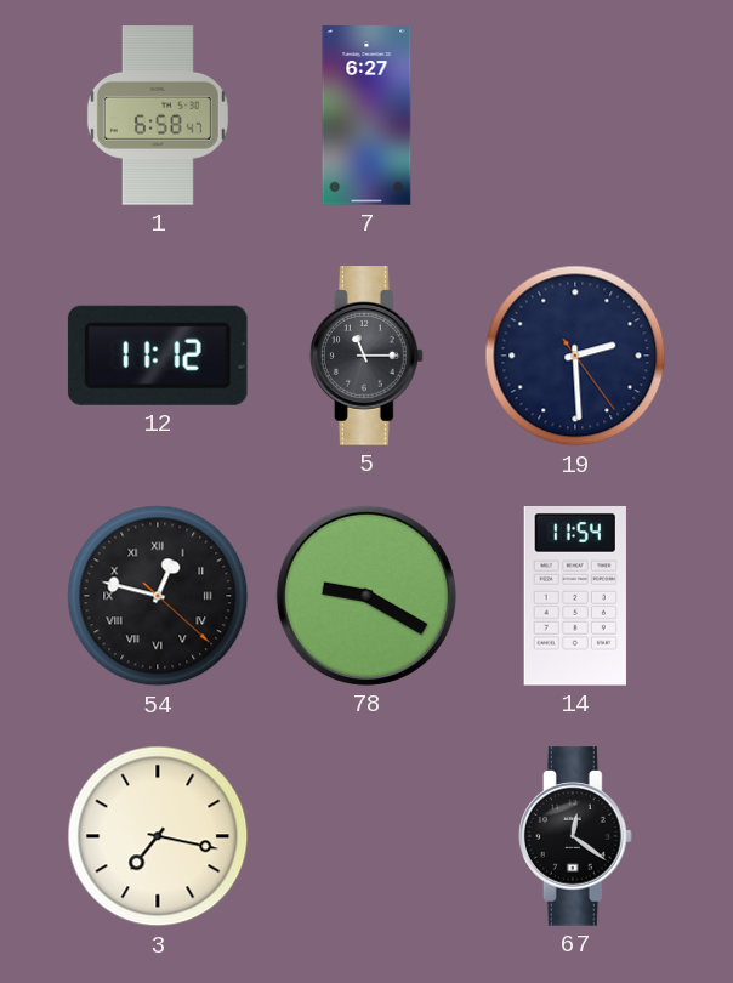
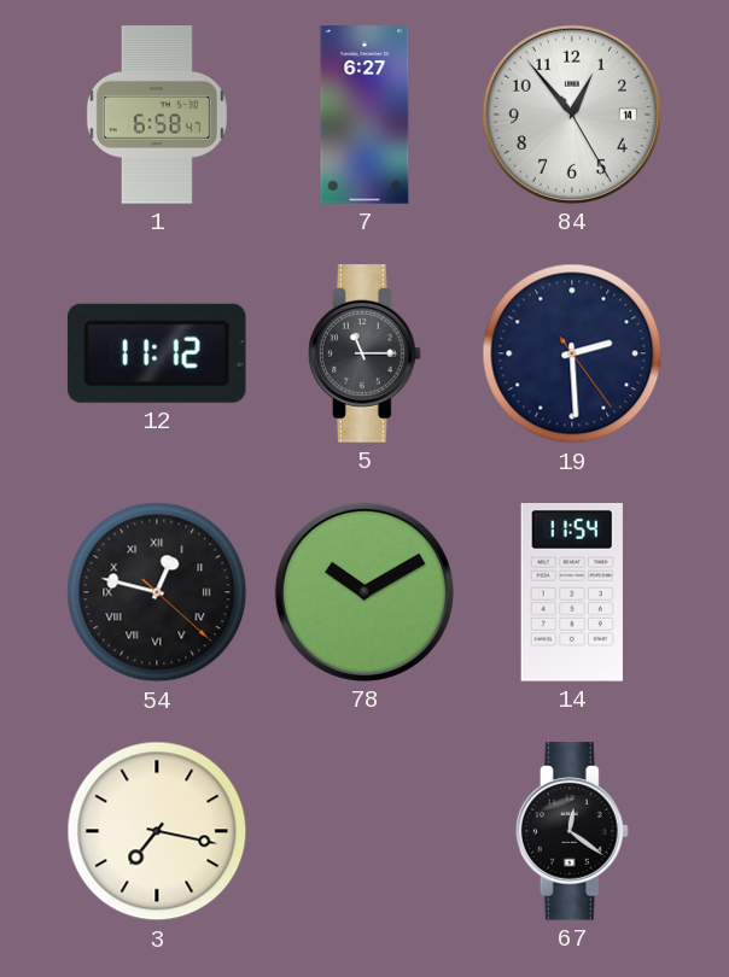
84: none -> 12:53 (572, 115)
78: 9:20 -> 10:10 (364, 592)
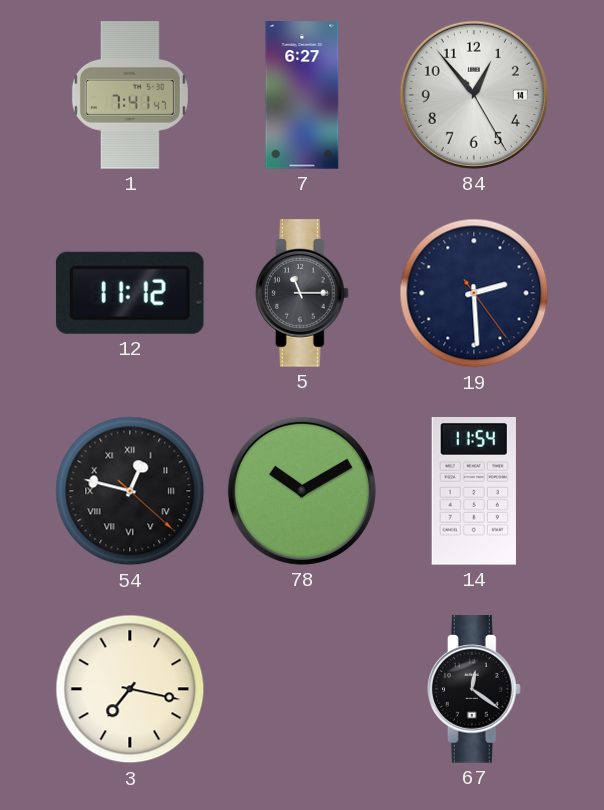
1: 6:58 -> 7:41 (130, 95)
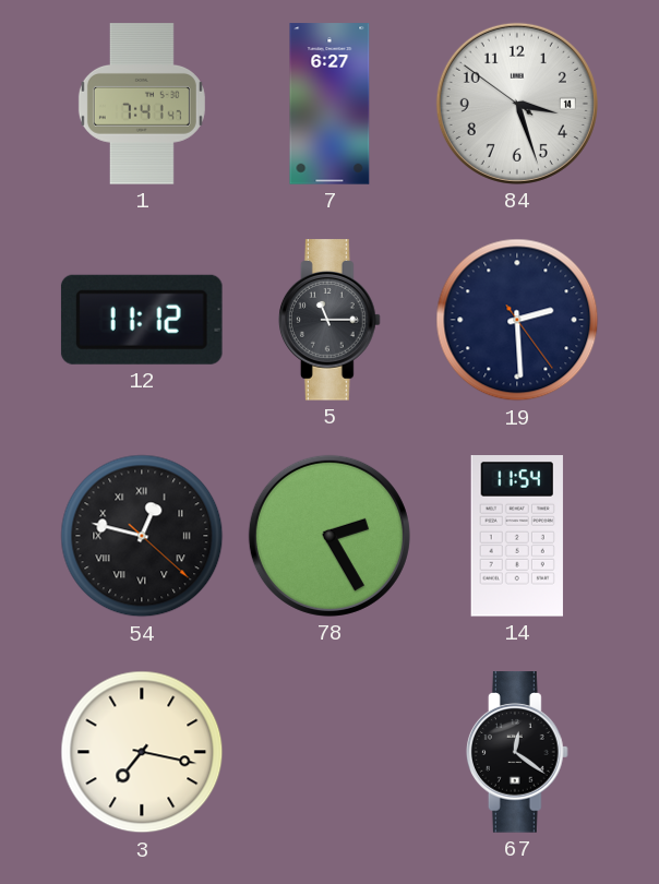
84: 12:53 -> 3:26 (517, 104)
78: 10:10 -> 2:25 (329, 536)
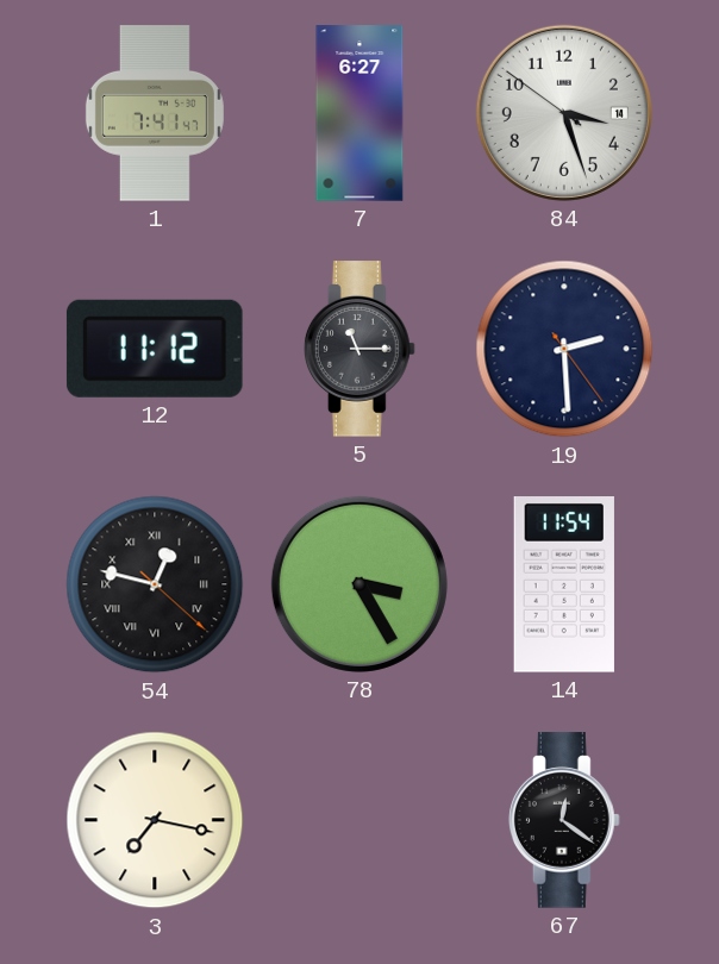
78: 2:25 -> 3:25 (359, 584)
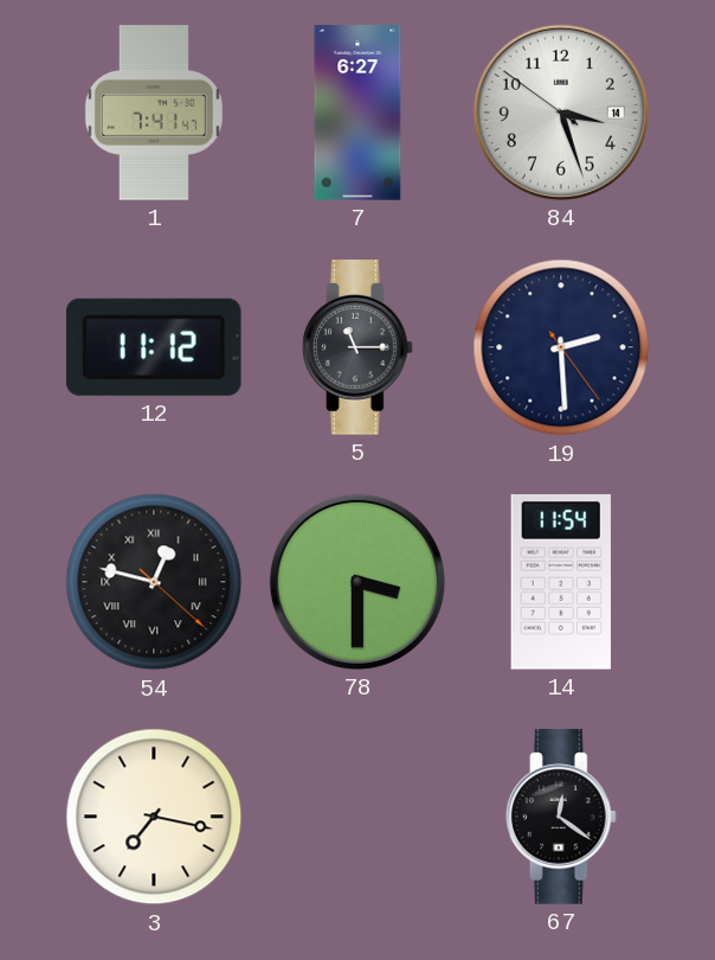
78: 3:25 -> 3:30 (358, 582)
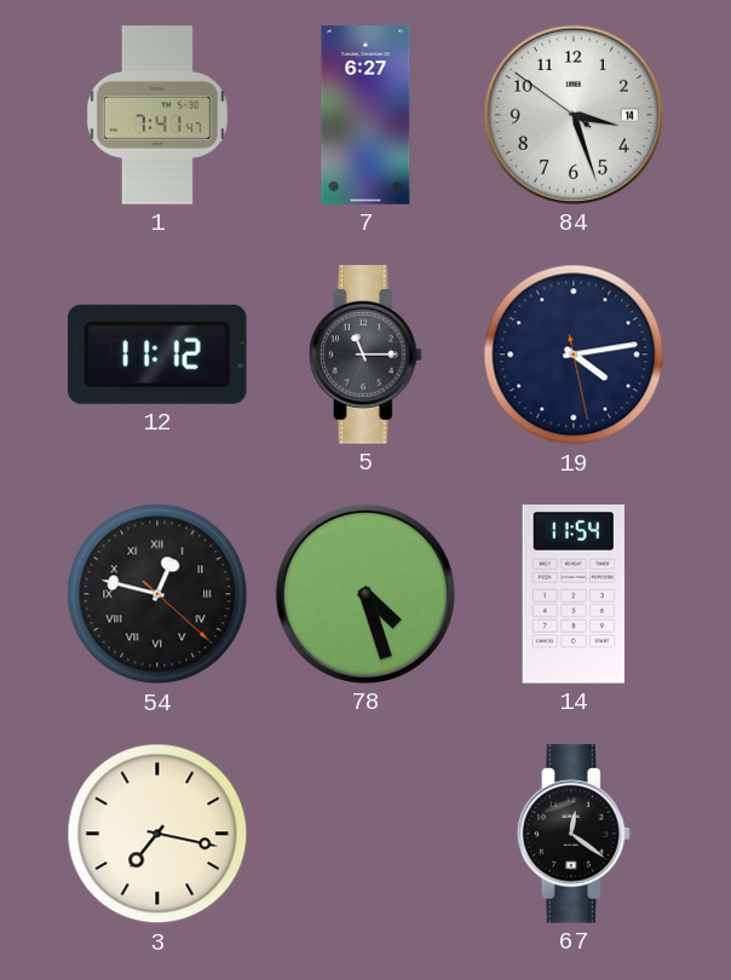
19: 2:29 -> 4:13 (574, 354)
78: 3:30 -> 4:27 (365, 594)
